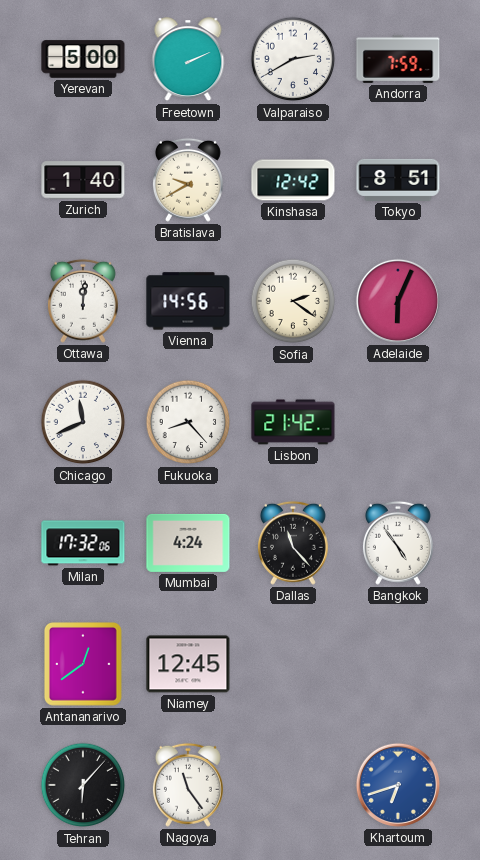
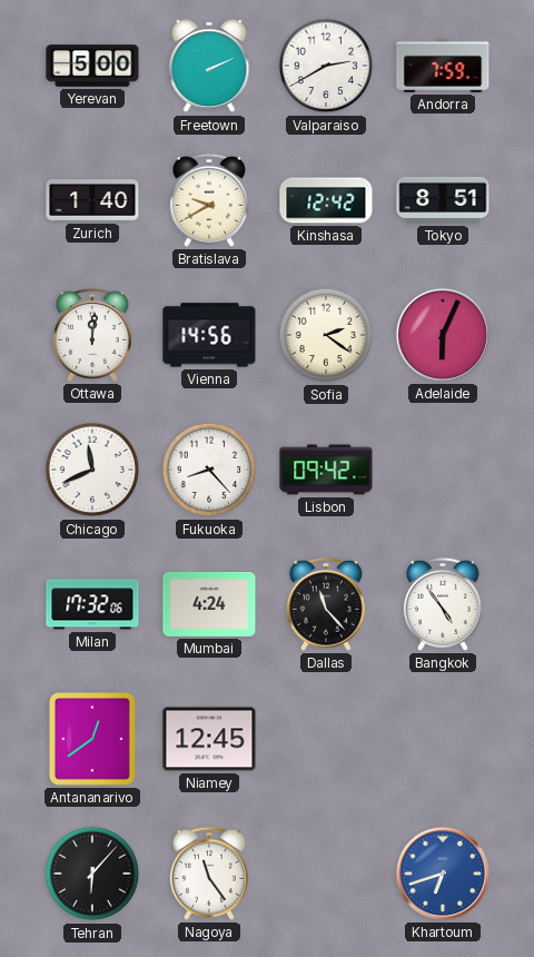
Lisbon: 21:42 -> 09:42 (326, 470)
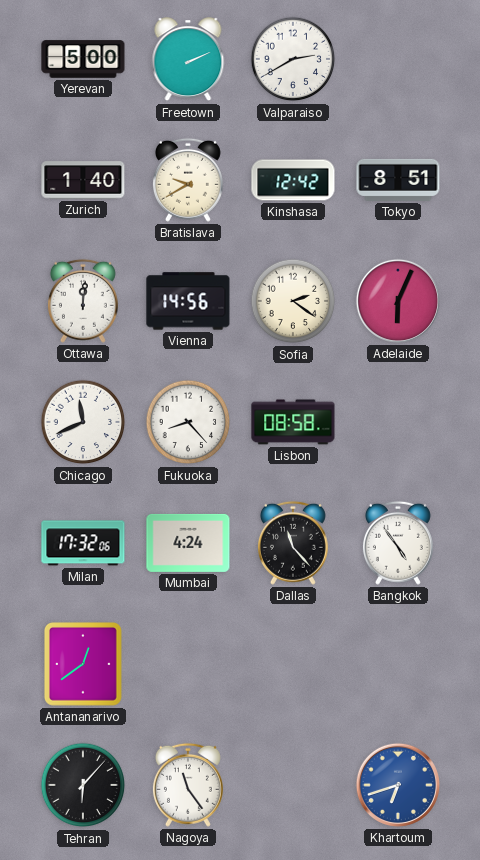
Andorra: 7:59 -> none (443, 66)
Lisbon: 09:42 -> 08:58 (293, 422)
Niamey: 12:45 -> none (209, 739)
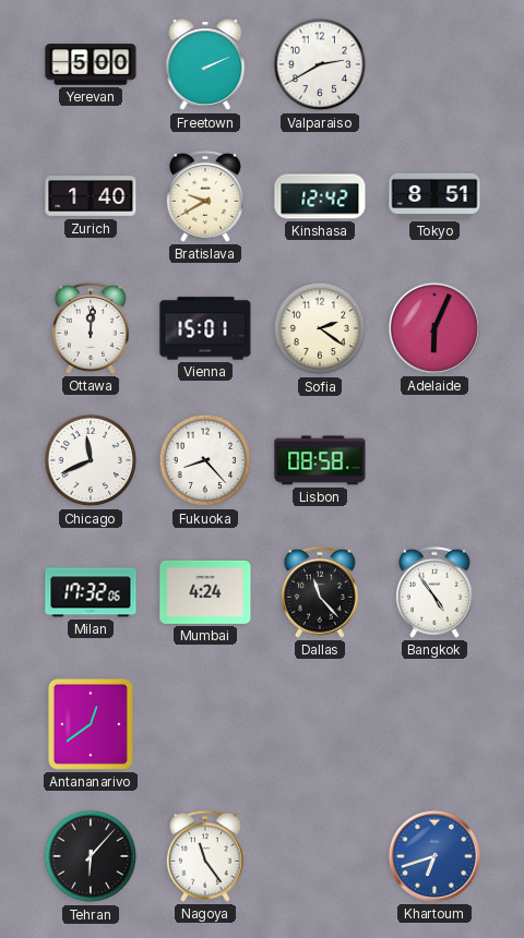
Vienna: 14:56 -> 15:01 (205, 328)
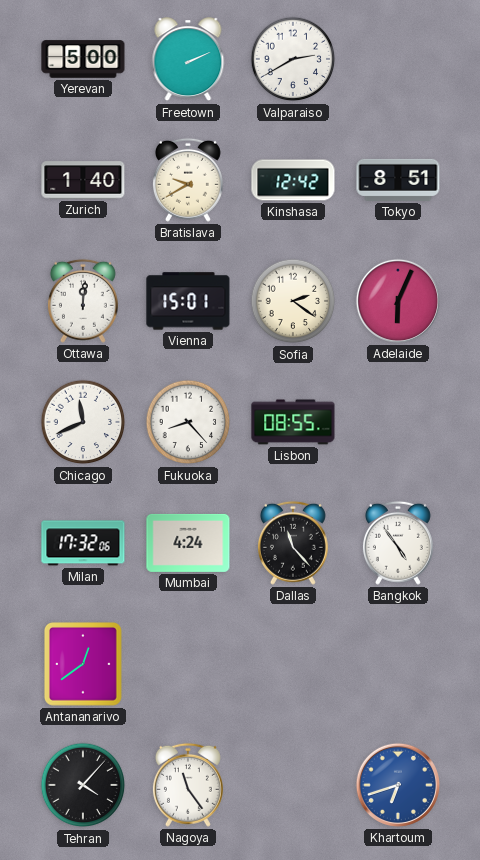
Lisbon: 08:58 -> 08:55 (293, 422)
Tehran: 6:07 -> 4:07 (83, 785)
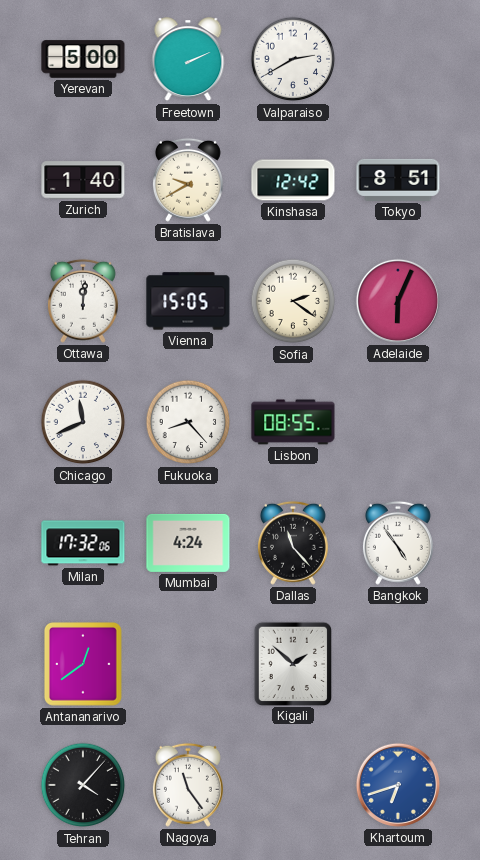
Vienna: 15:01 -> 15:05 (188, 301)
Kigali: none -> 1:52 (292, 663)
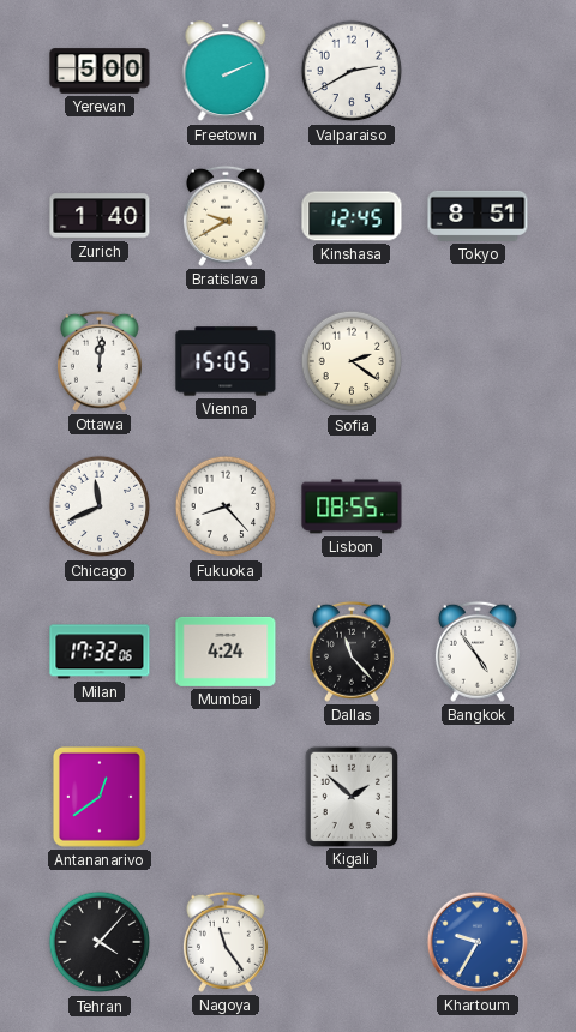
Kinshasa: 12:42 -> 12:45 (352, 216)
Adelaide: 6:04 -> none (398, 301)
Khartoum: 6:42 -> 9:35 (478, 942)
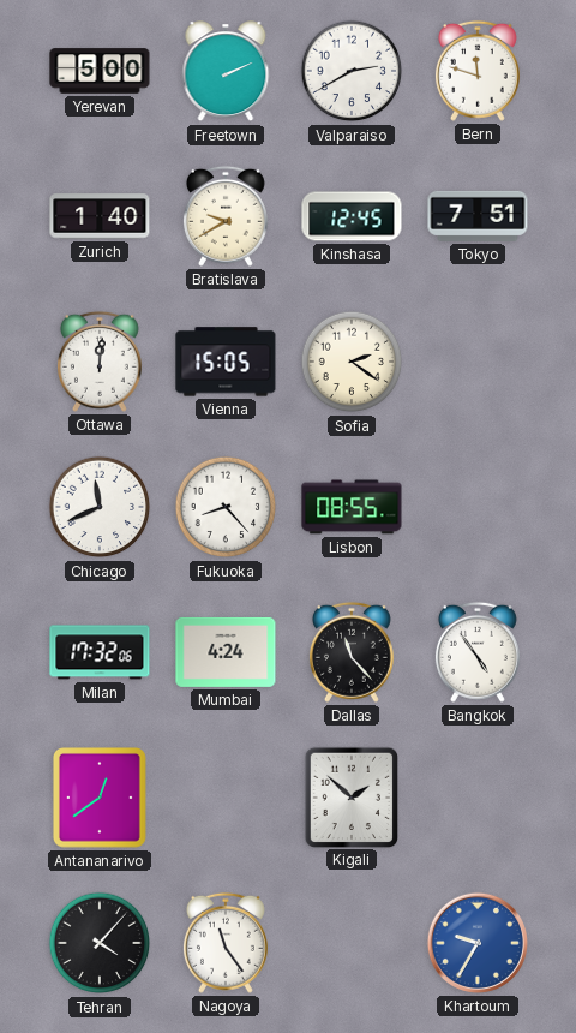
Bern: none -> 11:48 (478, 71)
Tokyo: 8:51 -> 7:51 (478, 216)
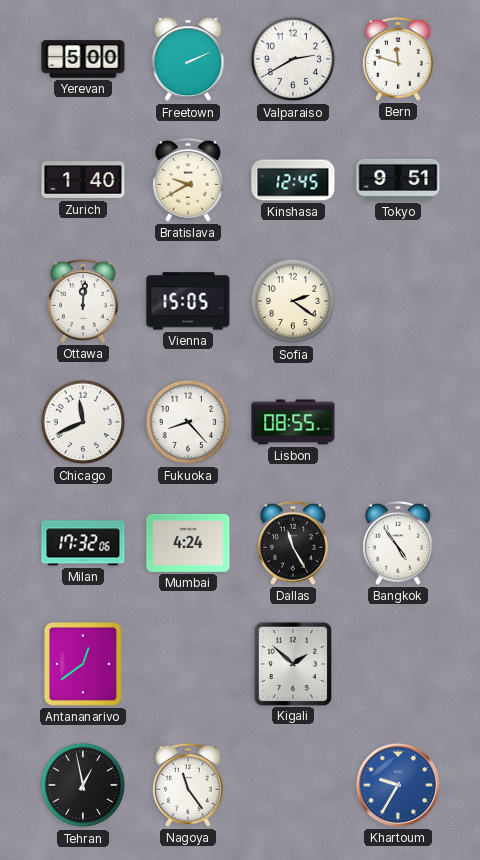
Tokyo: 7:51 -> 9:51 (398, 180)
Dallas: 11:23 -> 11:25 (293, 543)
Tehran: 4:07 -> 12:58 (83, 785)
